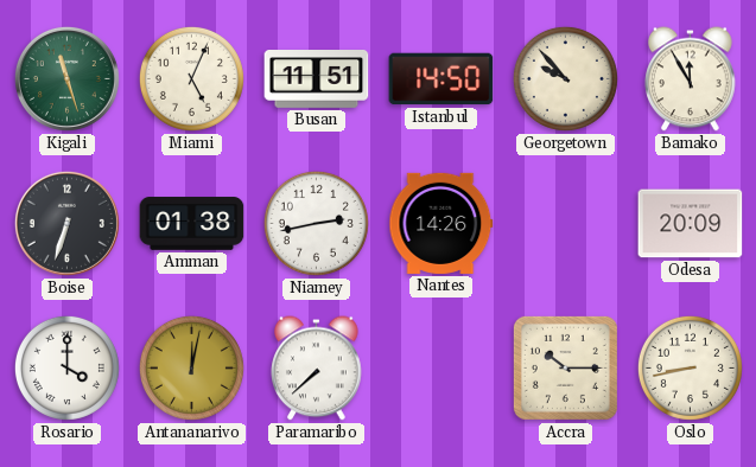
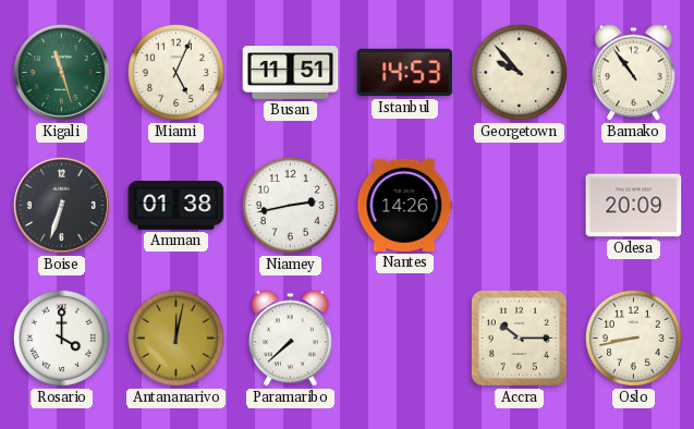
Istanbul: 14:50 -> 14:53 (405, 73)
Bamako: 11:55 -> 10:54 (634, 73)
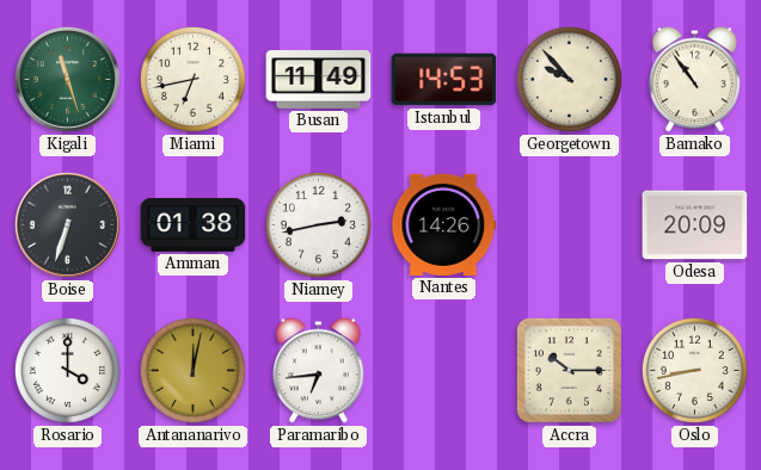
Miami: 5:04 -> 6:43 (192, 79)
Busan: 11:51 -> 11:49 (319, 80)
Paramaribo: 7:38 -> 6:44 (319, 371)
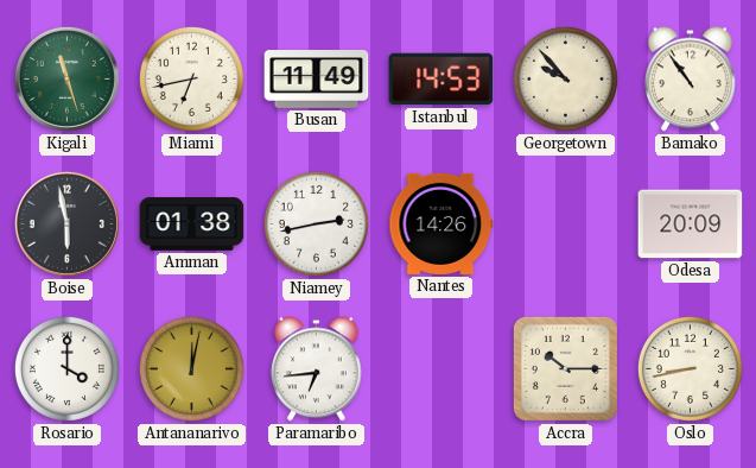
Boise: 6:33 -> 5:58 (66, 223)
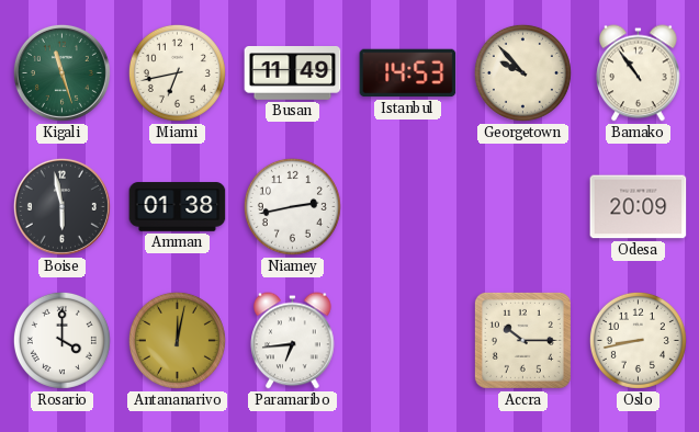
Nantes: 14:26 -> none (441, 223)
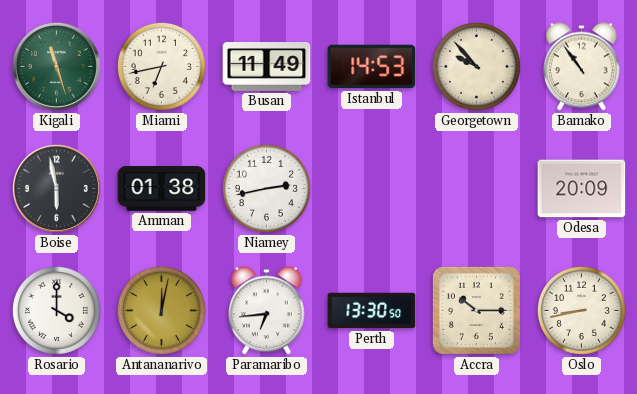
Perth: none -> 13:30 (372, 311)
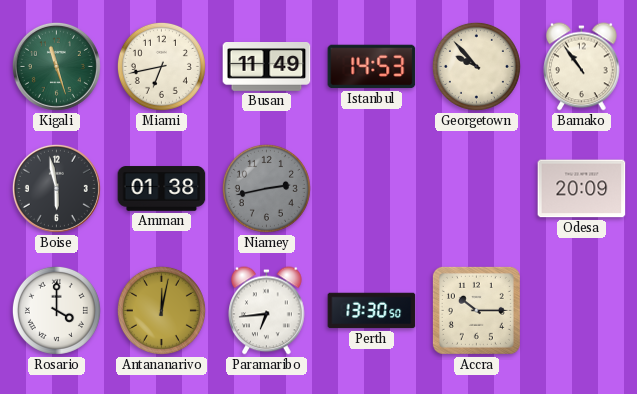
Niamey dial: white -> grey (266, 188)
Oslo: 8:43 -> none (581, 310)
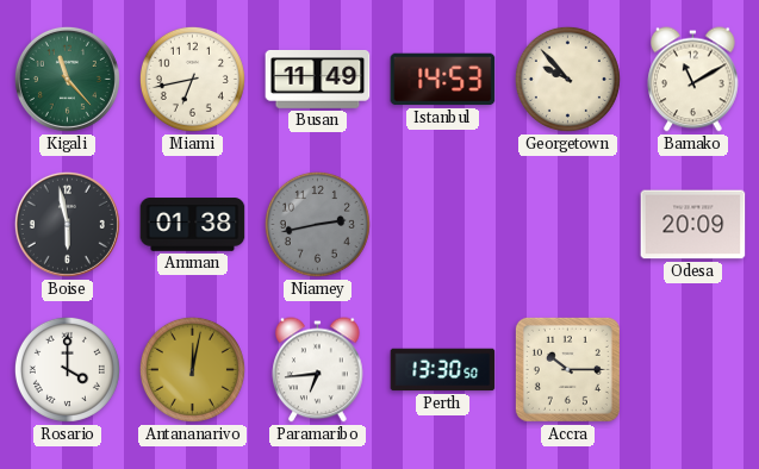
Kigali: 11:27 -> 11:23 (67, 79)
Bamako: 10:54 -> 11:10 (693, 80)
